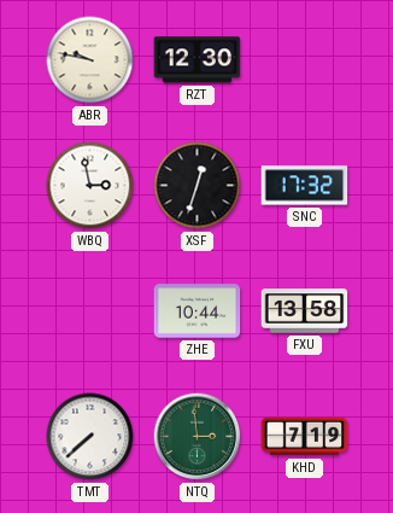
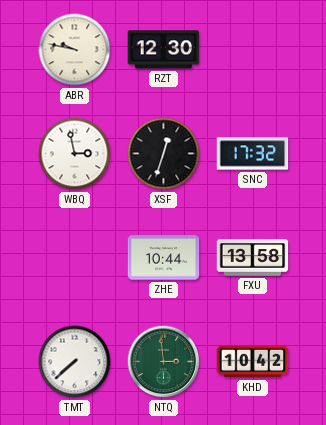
KHD: 7:19 -> 10:42 (253, 362)
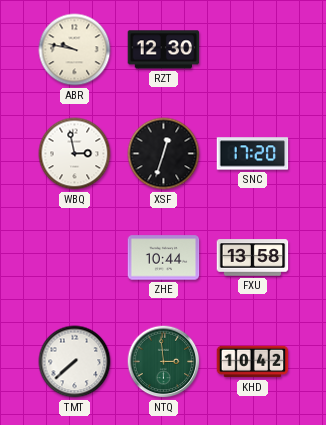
SNC: 17:32 -> 17:20 (253, 154)
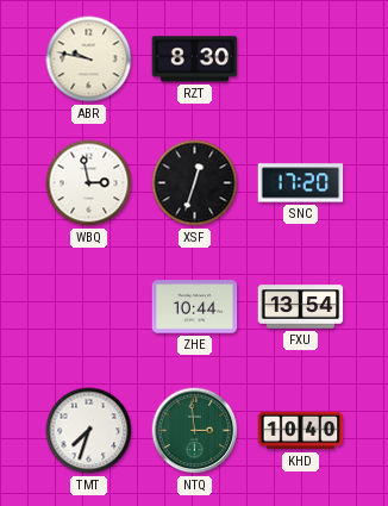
RZT: 12:30 -> 8:30 (195, 60)
FXU: 13:58 -> 13:54 (301, 307)
TMT: 7:38 -> 7:33 (89, 431)
KHD: 10:42 -> 10:40 (301, 431)
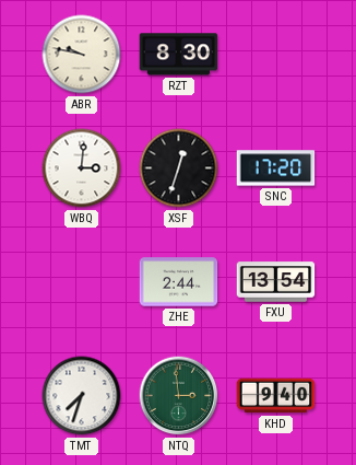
WBQ: 2:58 -> 3:01 (82, 168)
ZHE: 10:44 -> 2:44 (179, 282)
KHD: 10:40 -> 9:40 (276, 396)
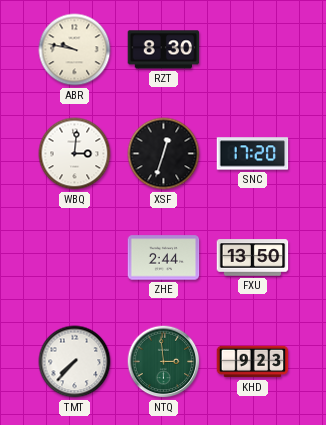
FXU: 13:54 -> 13:50 (253, 258)
TMT: 7:33 -> 7:37 (75, 362)
KHD: 9:40 -> 9:23 (253, 362)
